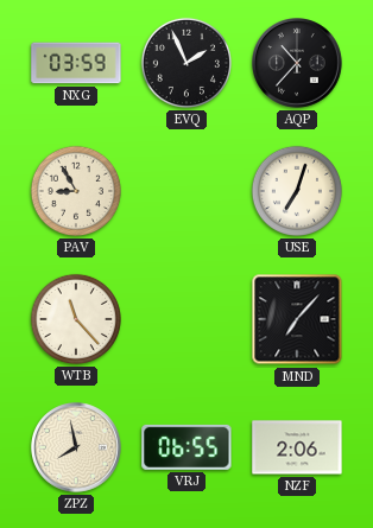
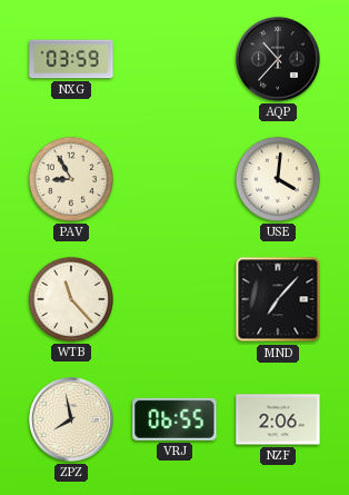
EVQ: 1:56 -> none (186, 63)
USE: 7:03 -> 4:01 (278, 179)
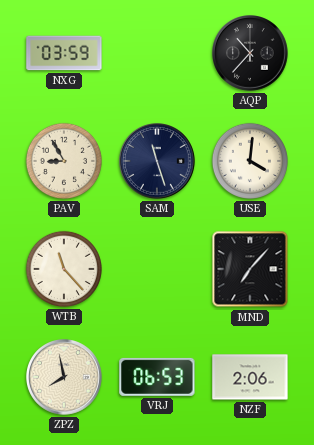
SAM: none -> 11:27 (158, 162)
VRJ: 06:55 -> 06:53 (157, 377)
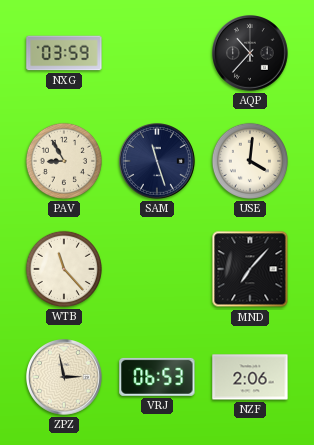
ZPZ: 7:58 -> 2:58 (65, 378)
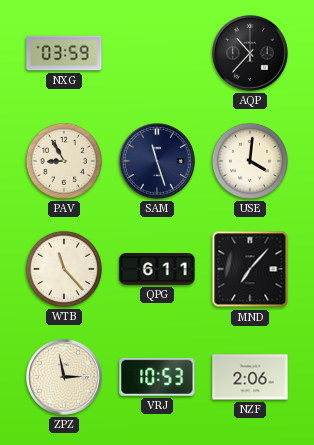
QPG: none -> 6:11 (157, 270)
VRJ: 06:53 -> 10:53 (157, 377)
